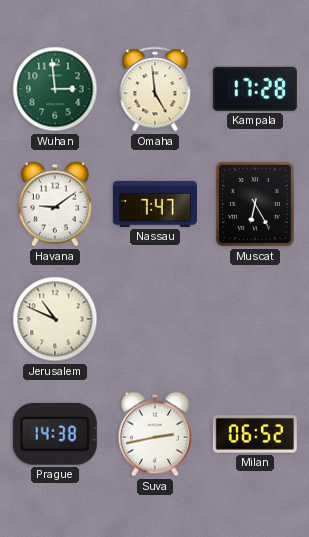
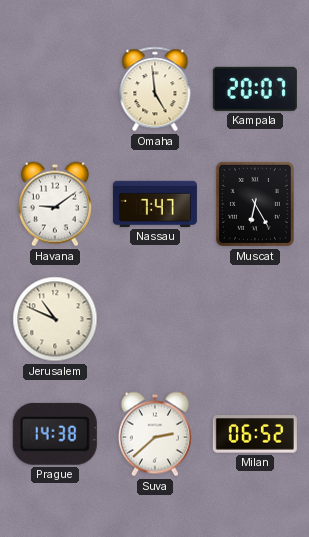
Wuhan: 2:59 -> none (55, 89)
Kampala: 17:28 -> 20:07 (255, 89)
Suva: 2:43 -> 2:38 (155, 434)
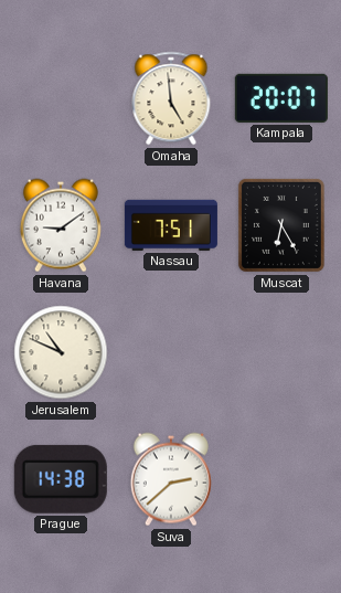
Nassau: 7:47 -> 7:51 (171, 225)
Milan: 06:52 -> none (255, 434)
